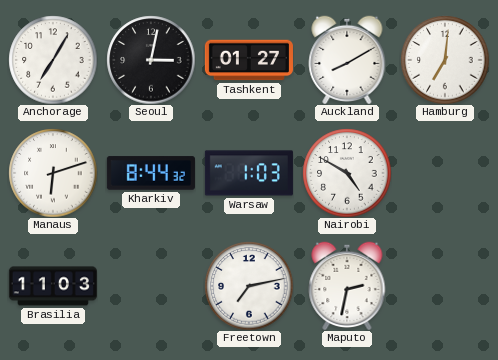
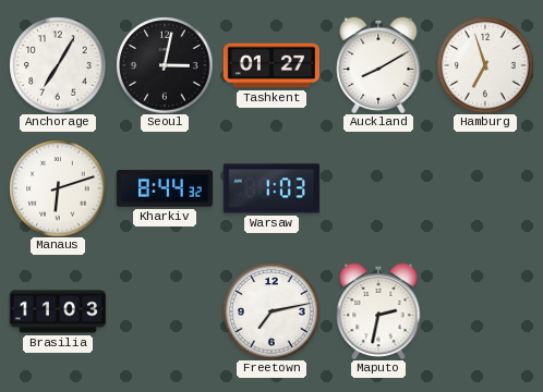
Hamburg: 7:01 -> 6:57 (485, 65)
Nairobi: 4:50 -> none (347, 173)
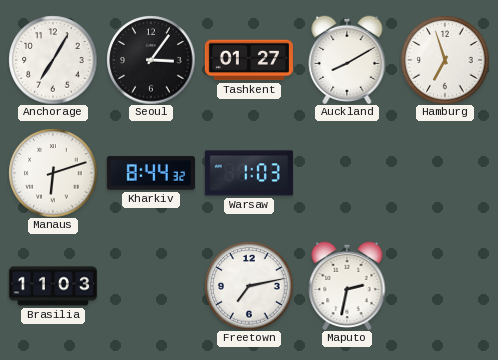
Seoul: 3:02 -> 3:06 (151, 60)
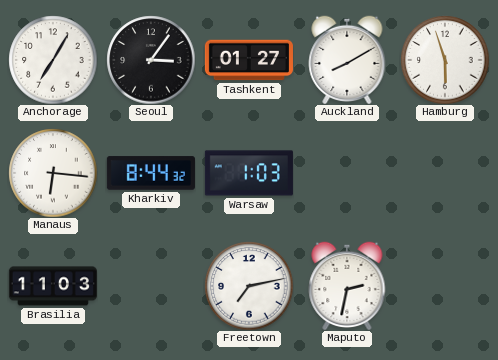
Hamburg: 6:57 -> 5:57 (445, 60)
Manaus: 6:12 -> 6:16 (53, 173)
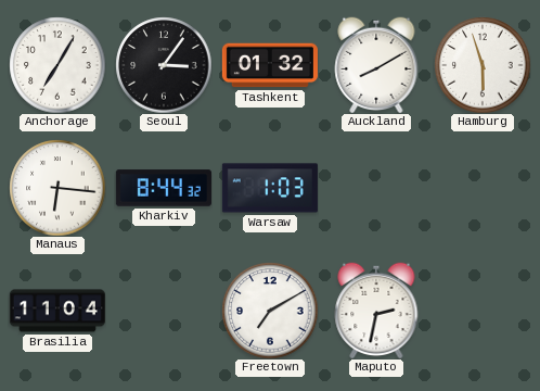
Tashkent: 01:27 -> 01:32 (270, 65)
Brasilia: 11:03 -> 11:04 (57, 311)
Freetown: 7:13 -> 7:10 (270, 311)
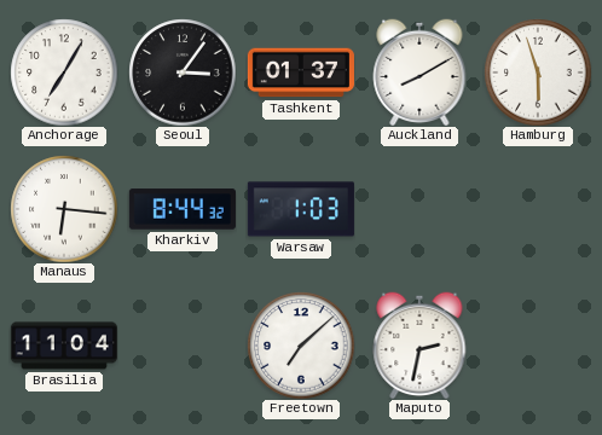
Tashkent: 01:32 -> 01:37 (301, 72)
Freetown: 7:10 -> 7:08 (301, 346)
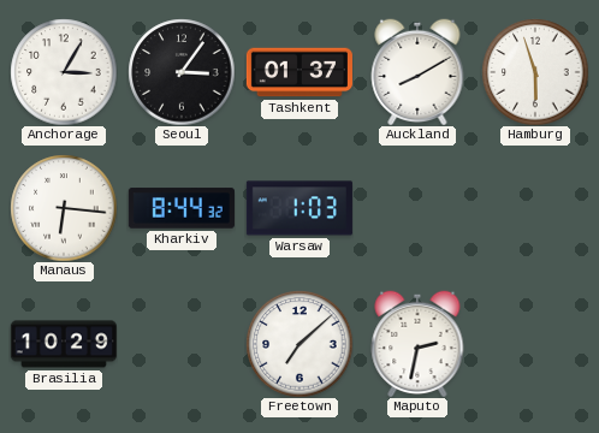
Anchorage: 7:05 -> 3:05 (64, 72)
Brasilia: 11:04 -> 10:29 (64, 344)
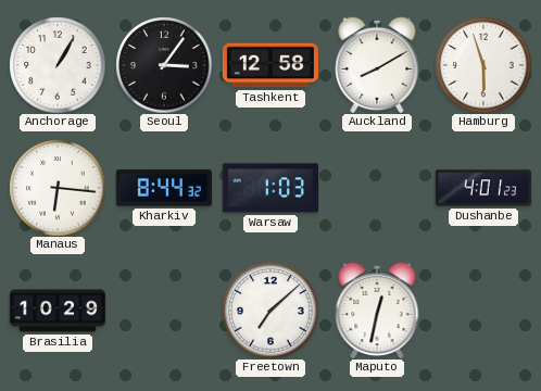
Anchorage: 3:05 -> 1:05 (58, 65)
Tashkent: 01:37 -> 12:58 (270, 65)
Dushanbe: none -> 4:01 (483, 188)
Maputo: 2:32 -> 12:32 (377, 311)
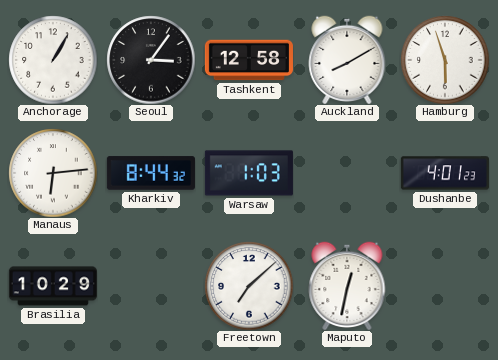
Manaus: 6:16 -> 6:14 (53, 173)
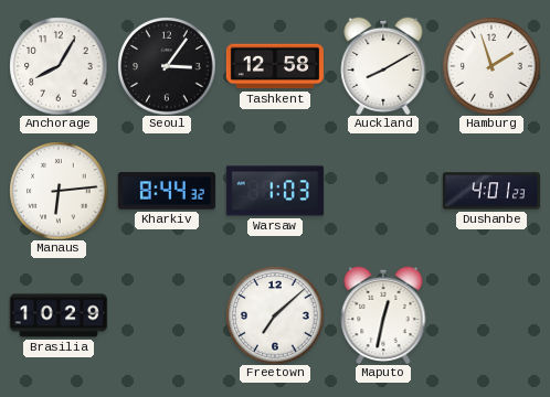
Anchorage: 1:05 -> 8:05 (59, 66)
Hamburg: 5:57 -> 1:57 (491, 66)
